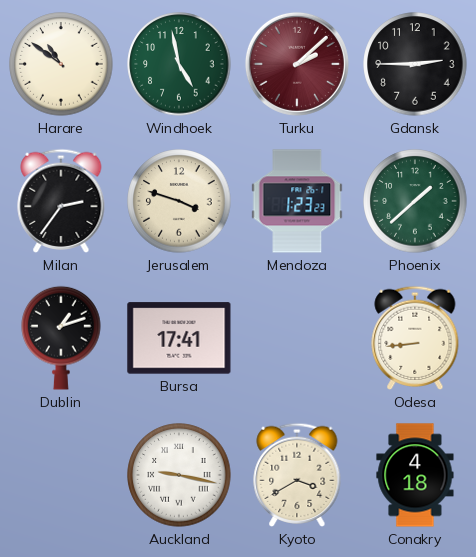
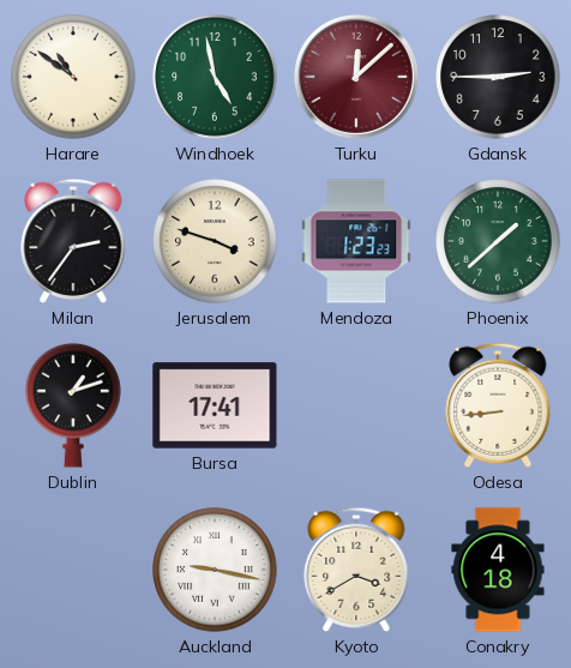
Turku: 2:08 -> 12:08 (356, 77)
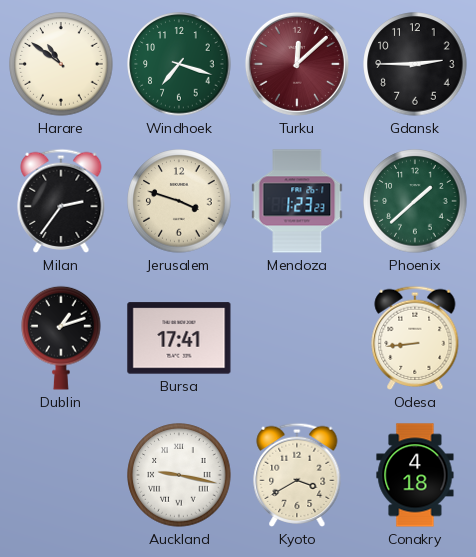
Windhoek: 4:58 -> 7:18 (179, 64)
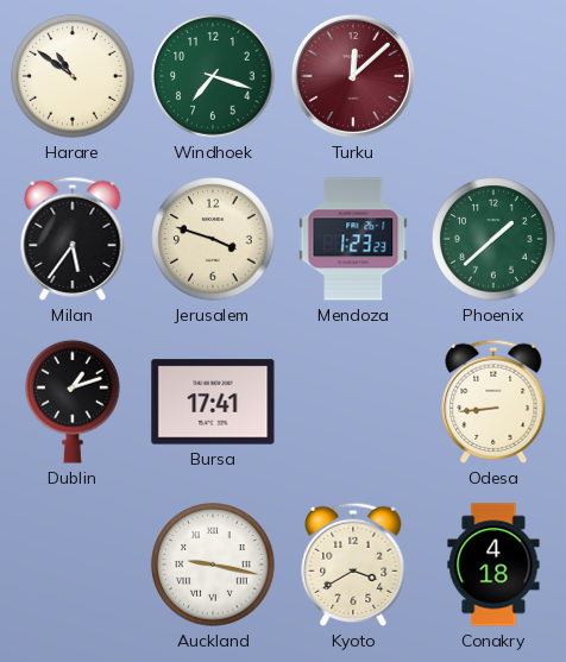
Gdansk: 2:45 -> none (415, 64)
Milan: 2:36 -> 5:36 (73, 239)
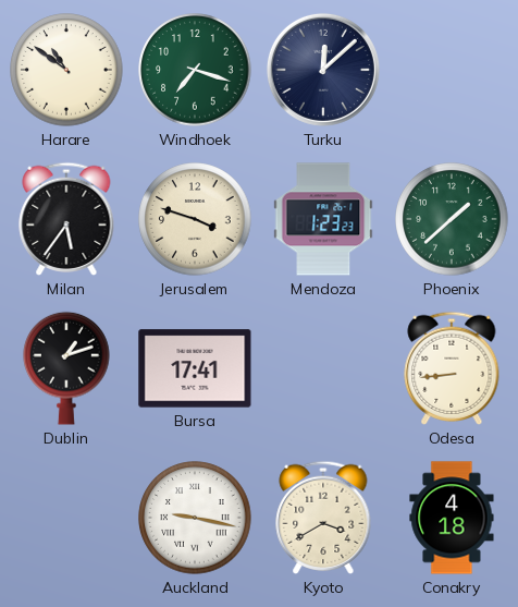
Turku dial: burgundy -> navy (323, 70)
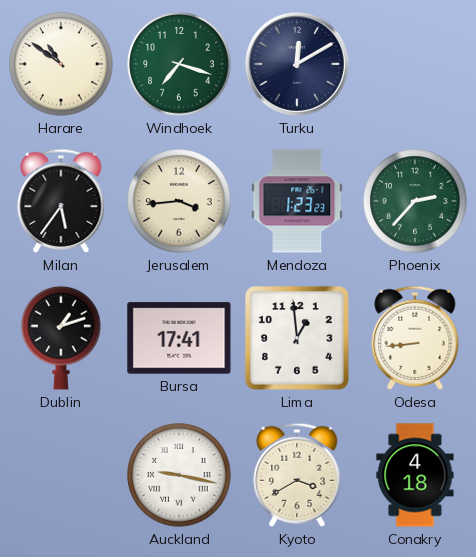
Turku: 12:08 -> 12:10 (297, 64)
Jerusalem: 3:48 -> 3:44 (179, 201)
Phoenix: 1:38 -> 2:37 (415, 201)
Lima: none -> 12:59 (297, 338)
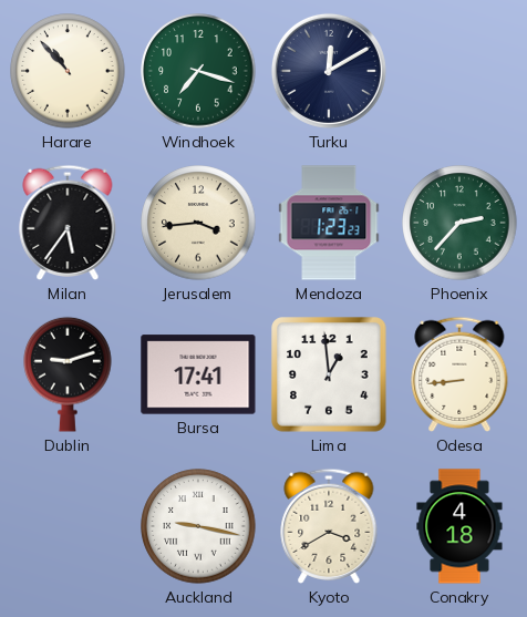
Harare: 10:51 -> 10:53 (68, 71)
Dublin: 1:12 -> 9:12 (68, 374)
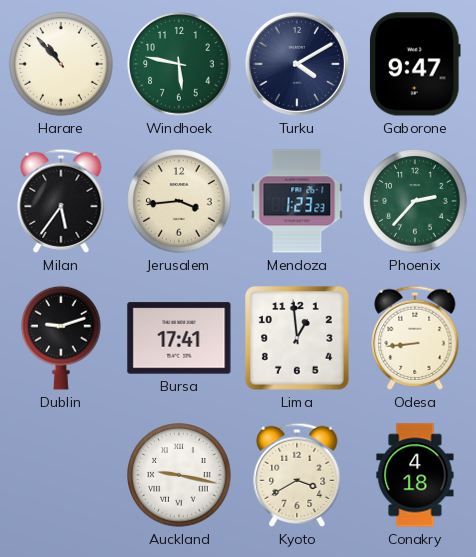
Windhoek: 7:18 -> 5:47 (179, 64)
Turku: 12:10 -> 4:10 (297, 64)
Gaborone: none -> 9:47 (415, 64)
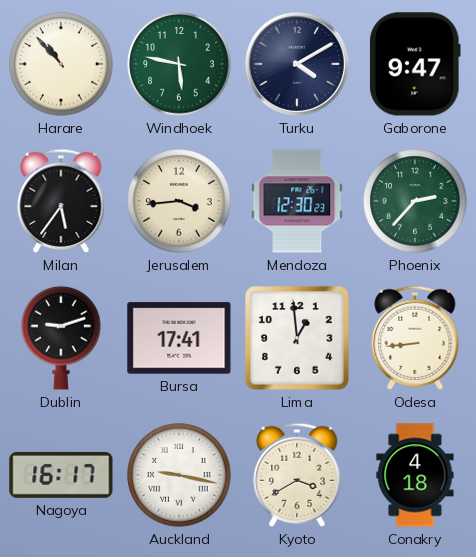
Mendoza: 1:23 -> 12:30 (297, 201)
Nagoya: none -> 16:17 (61, 475)
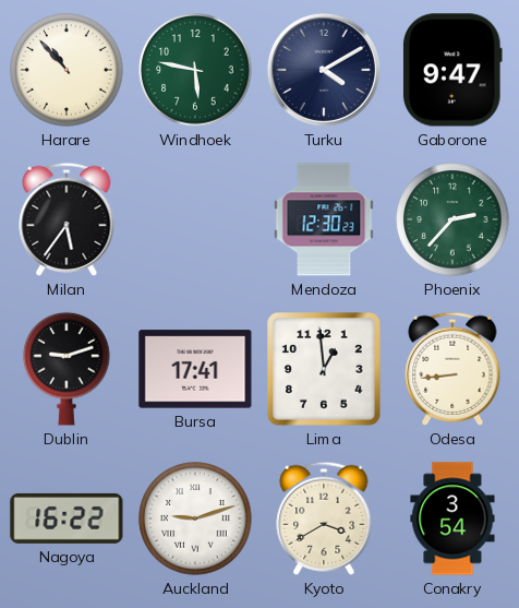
Jerusalem: 3:44 -> none (179, 201)
Nagoya: 16:17 -> 16:22 (67, 518)
Auckland: 9:17 -> 9:12 (195, 518)
Conakry: 4:18 -> 3:54 (452, 518)
